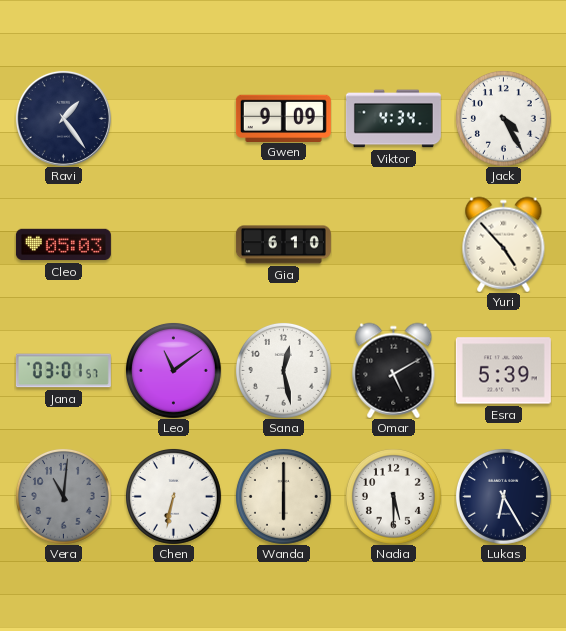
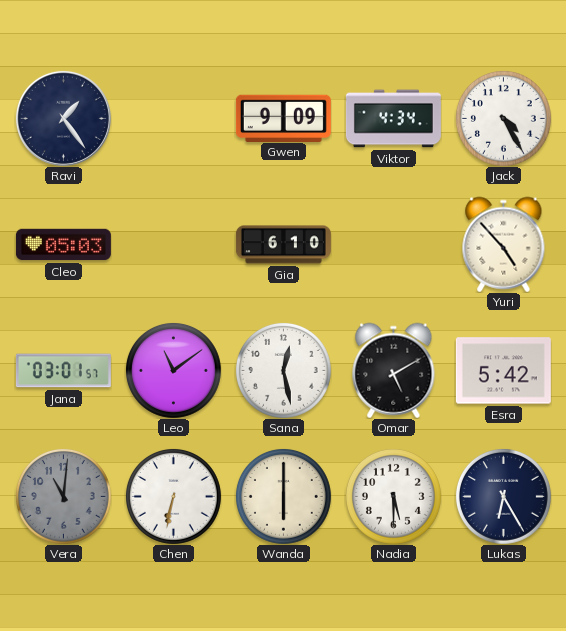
Esra: 5:39 -> 5:42 (503, 371)
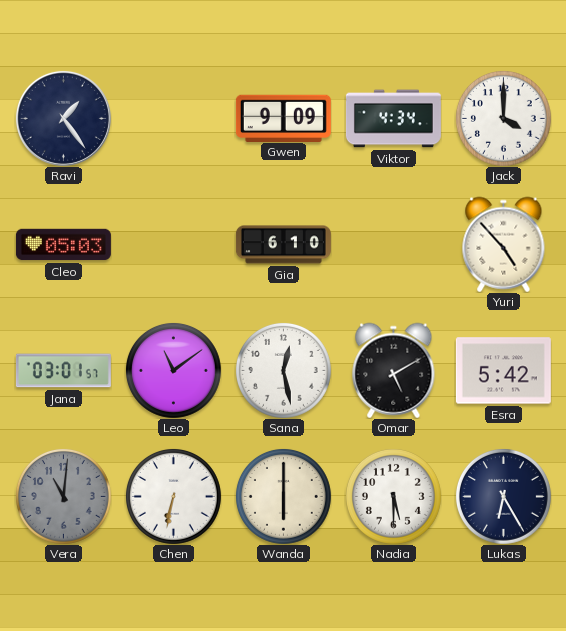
Jack: 4:25 -> 4:00 (503, 118)
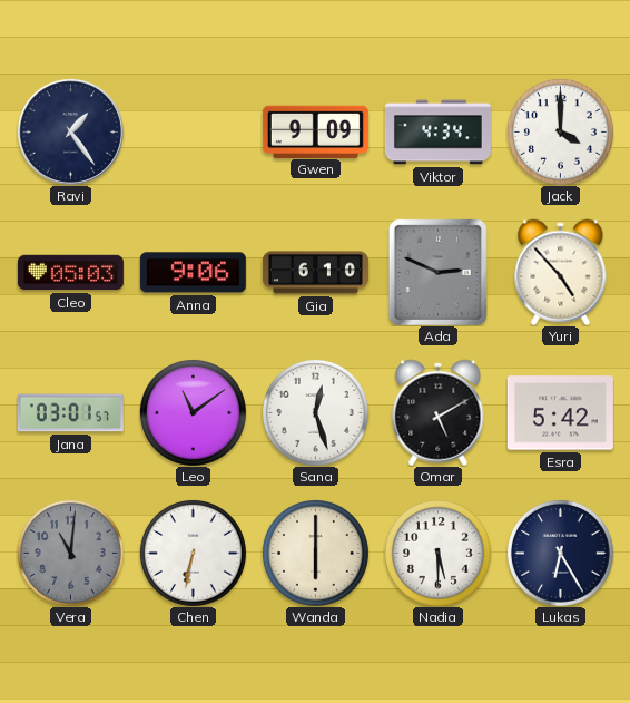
Anna: none -> 9:06 (193, 273)
Ada: none -> 2:49 (437, 272)
Sana: 12:28 -> 12:27 (315, 412)
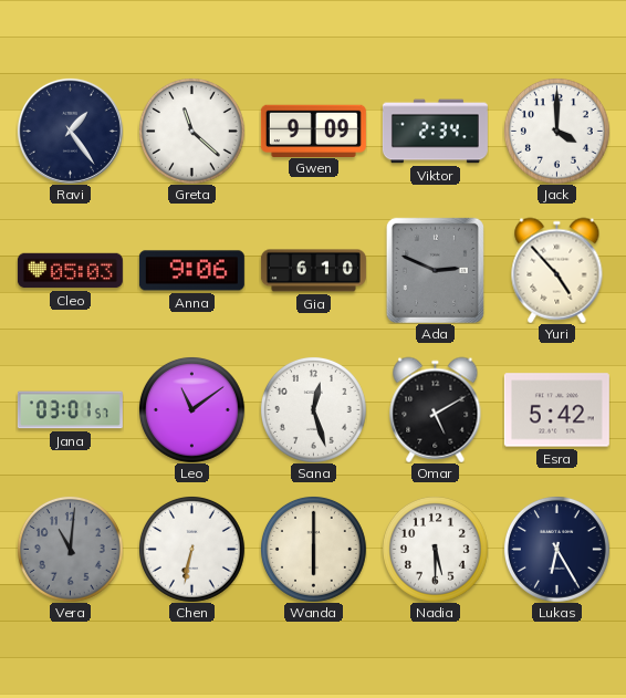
Greta: none -> 11:22 (191, 131)
Viktor: 4:34 -> 2:34 (435, 132)
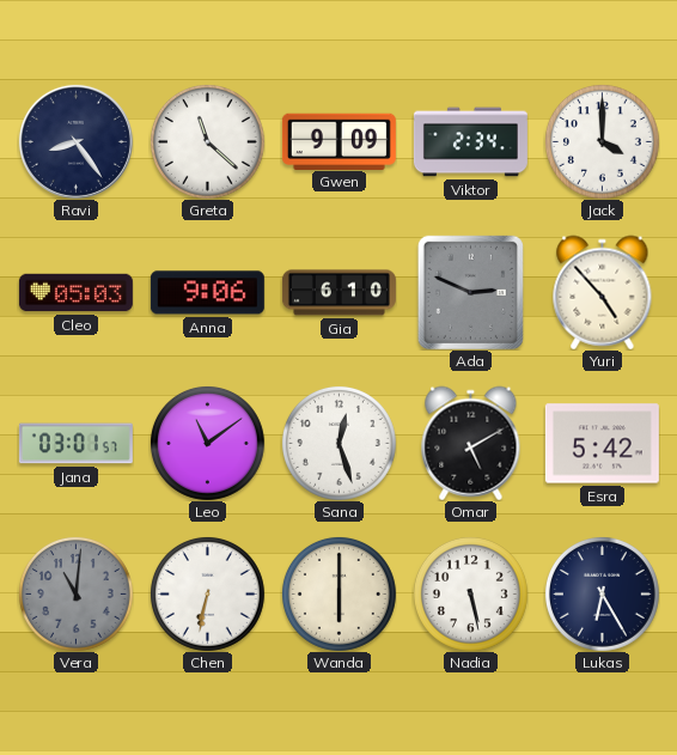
Ravi: 1:24 -> 8:24 (75, 141)
Nadia: 5:30 -> 5:28 (470, 593)
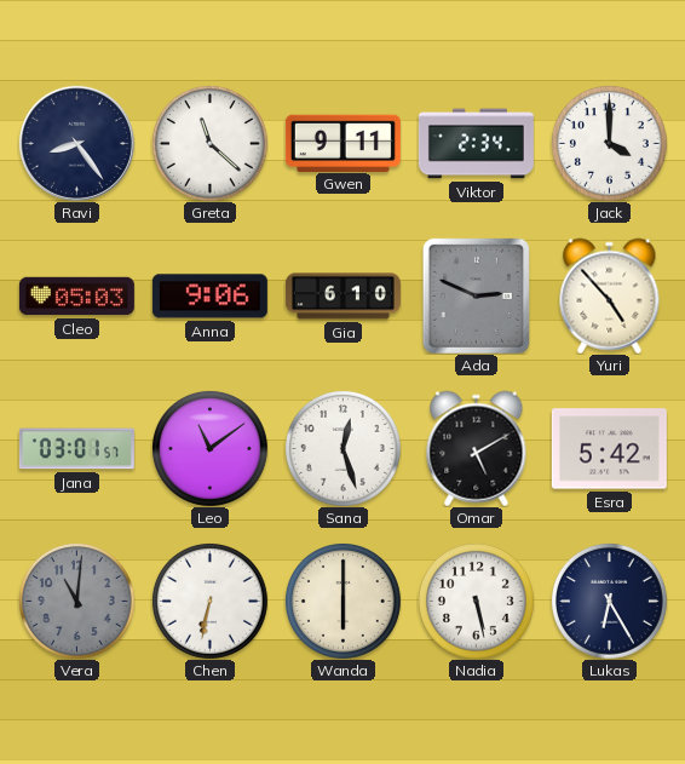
Gwen: 9:09 -> 9:11 (342, 143)
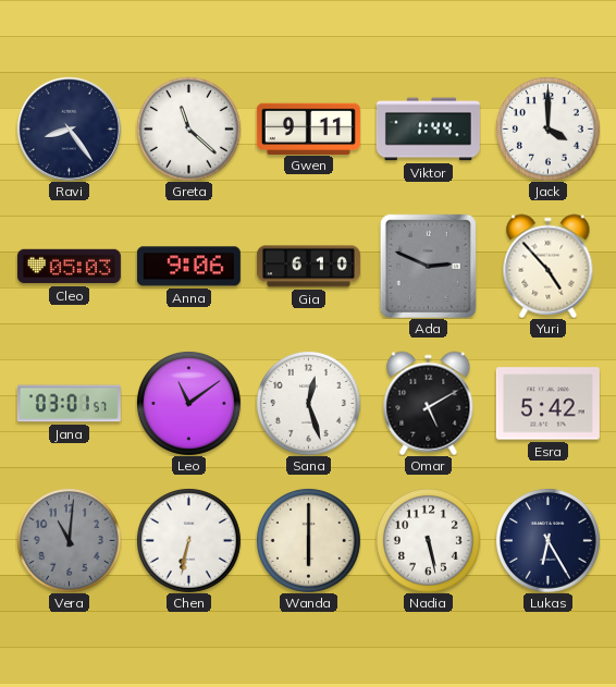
Viktor: 2:34 -> 1:44 (428, 130)
